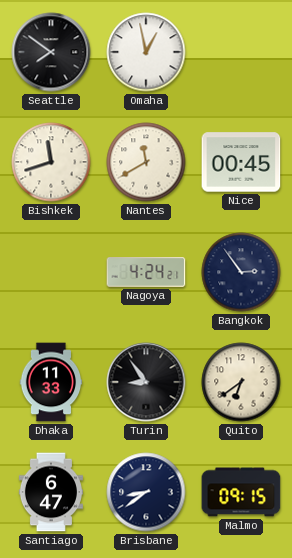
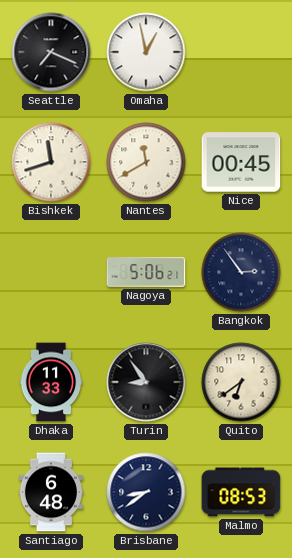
Seattle: 7:51 -> 7:19 (51, 52)
Nagoya: 4:24 -> 5:06 (146, 273)
Santiago: 6:47 -> 6:48 (51, 492)
Malmo: 09:15 -> 08:53 (241, 492)
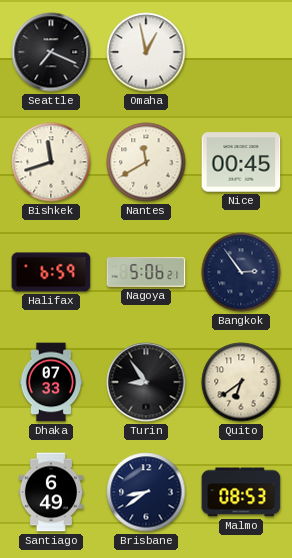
Halifax: none -> 6:59 (51, 272)
Dhaka: 11:33 -> 07:33 (51, 382)
Santiago: 6:48 -> 6:49 (51, 492)
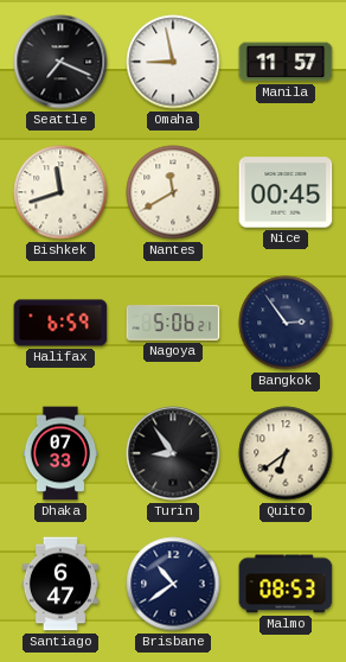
Omaha: 12:58 -> 8:58 (173, 62)
Manila: none -> 11:57 (286, 62)
Santiago: 6:49 -> 6:47 (60, 584)
Brisbane: 8:39 -> 10:39 (173, 584)
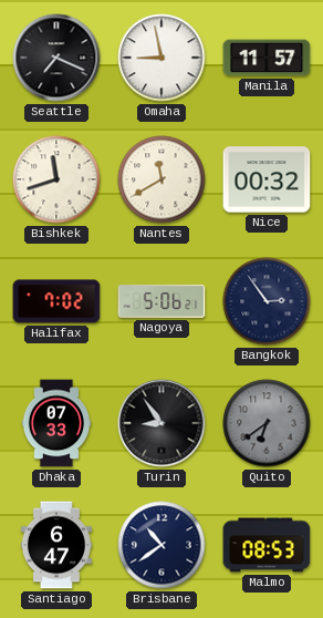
Nice: 00:45 -> 00:32 (267, 179)
Halifax: 6:59 -> 7:02 (56, 301)
Quito dial: cream -> grey (267, 423)
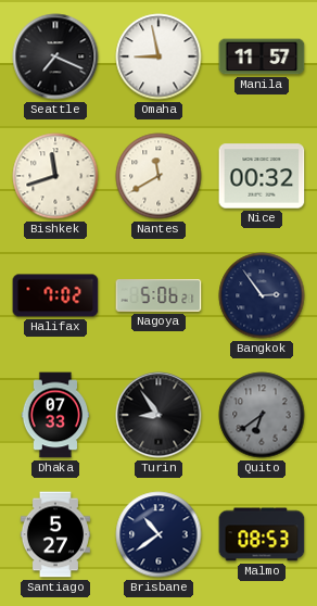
Santiago: 6:47 -> 5:27 (55, 534)
